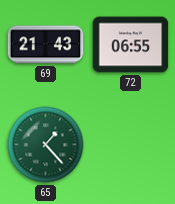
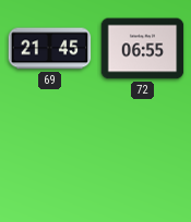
69: 21:43 -> 21:45 (50, 49)
65: 1:23 -> none (46, 145)
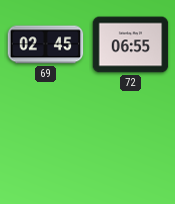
69: 21:45 -> 02:45 (46, 45)
